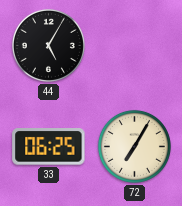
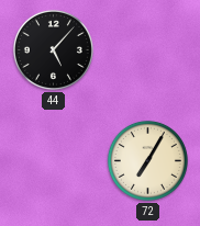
44: 5:05 -> 5:07 (53, 49)
33: 06:25 -> none (49, 147)
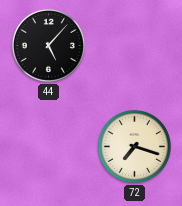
72: 7:05 -> 7:18 (134, 146)
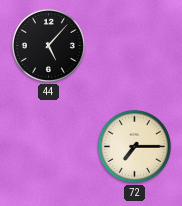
72: 7:18 -> 7:15 (134, 146)
